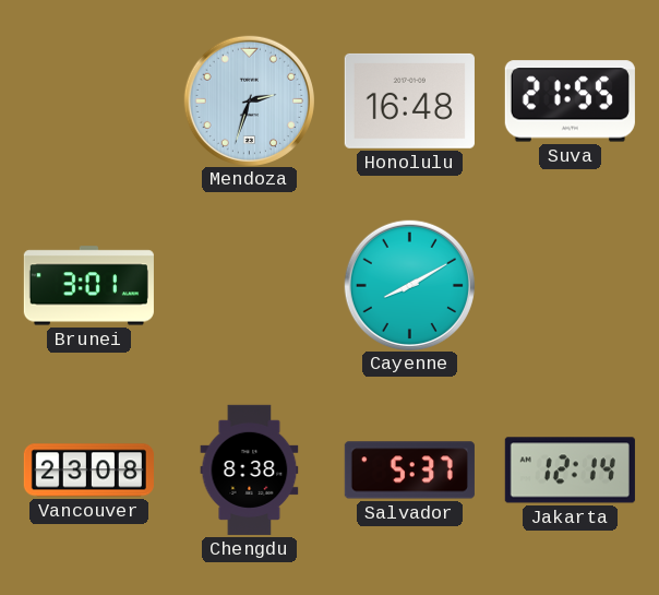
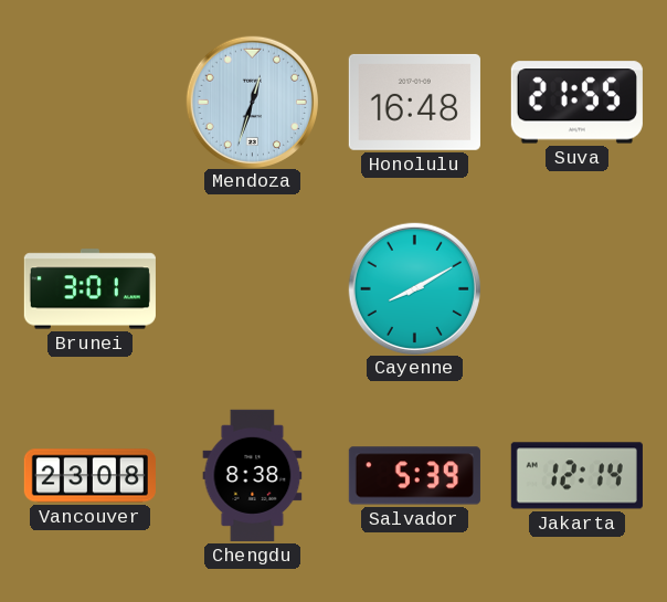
Mendoza: 2:33 -> 12:33 (252, 102)
Salvador: 5:37 -> 5:39 (414, 476)
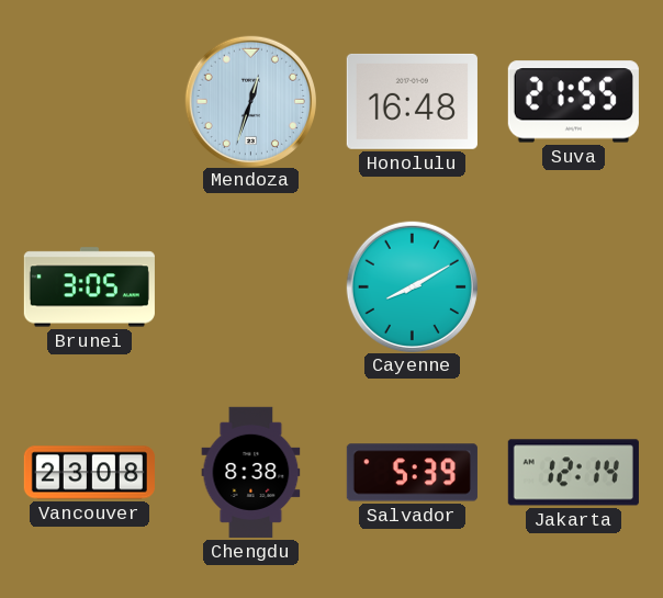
Brunei: 3:01 -> 3:05 (89, 287)
